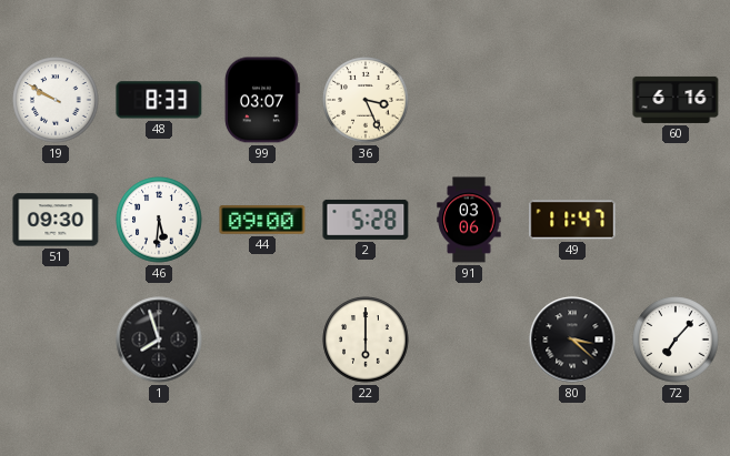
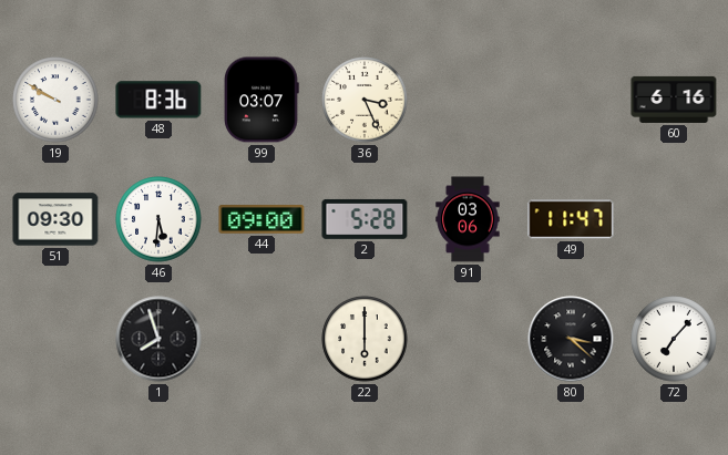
48: 8:33 -> 8:36 (158, 100)
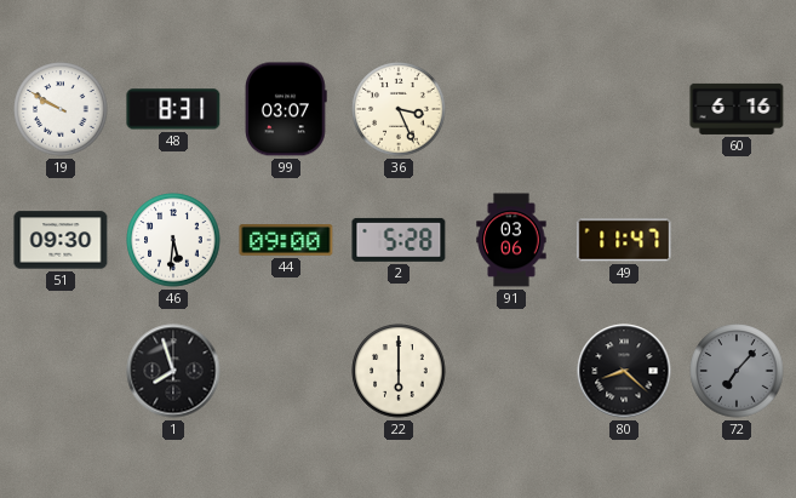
48: 8:36 -> 8:31 (173, 109)
80: 3:22 -> 8:22 (624, 371)
72 dial: white -> grey (737, 371)
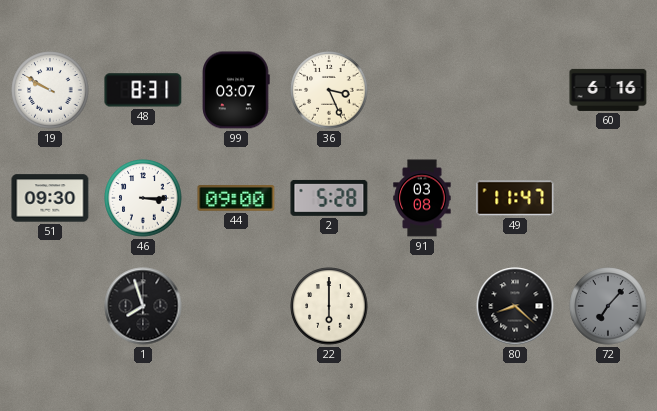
46: 5:31 -> 3:15 (143, 198)
91: 03:06 -> 03:08 (422, 198)
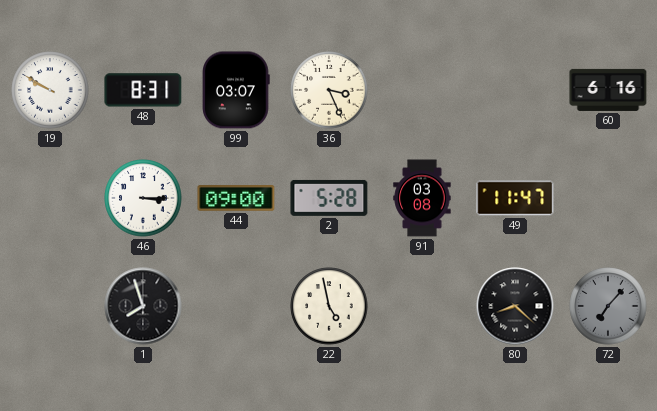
51: 09:30 -> none (50, 198)
22: 6:00 -> 4:58 (329, 306)
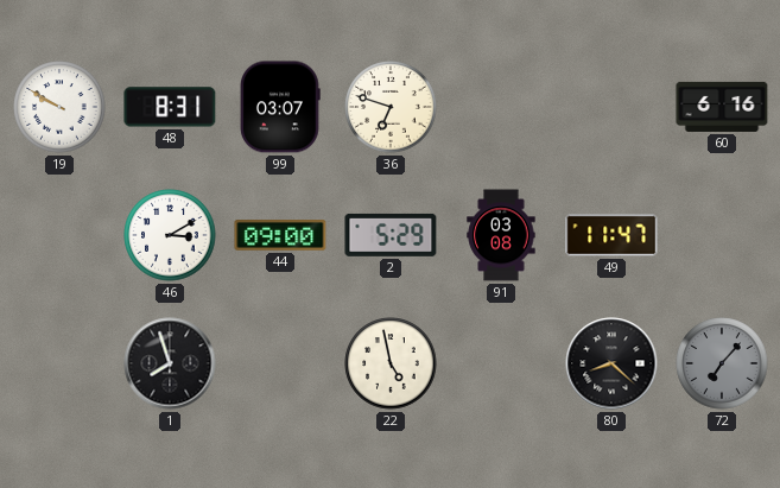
36: 3:26 -> 6:48 (391, 107)
46: 3:15 -> 3:10 (170, 235)
2: 5:28 -> 5:29 (391, 235)
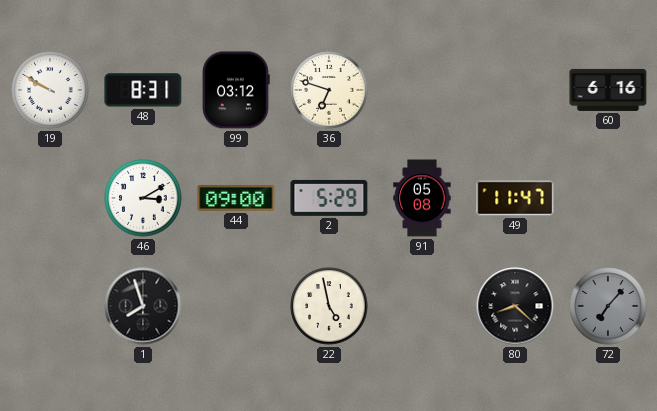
99: 03:07 -> 03:12 (236, 90)
91: 03:08 -> 05:08 (422, 198)
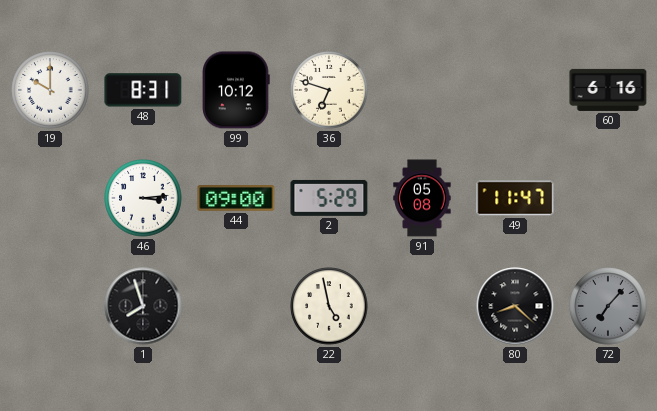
19: 9:50 -> 10:00 (50, 90)
99: 03:12 -> 10:12 (236, 90)
46: 3:10 -> 3:14 (143, 198)
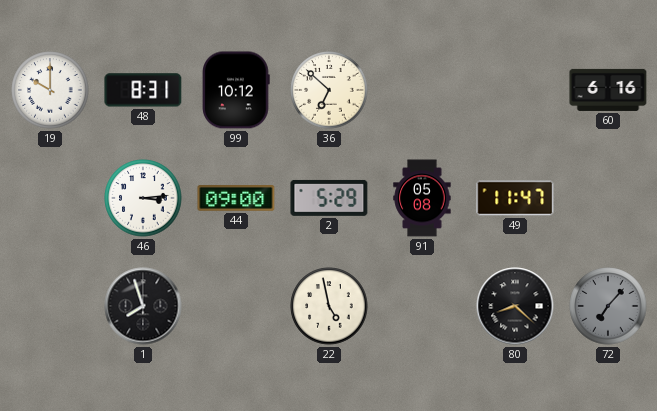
36: 6:48 -> 6:52 (329, 90)
